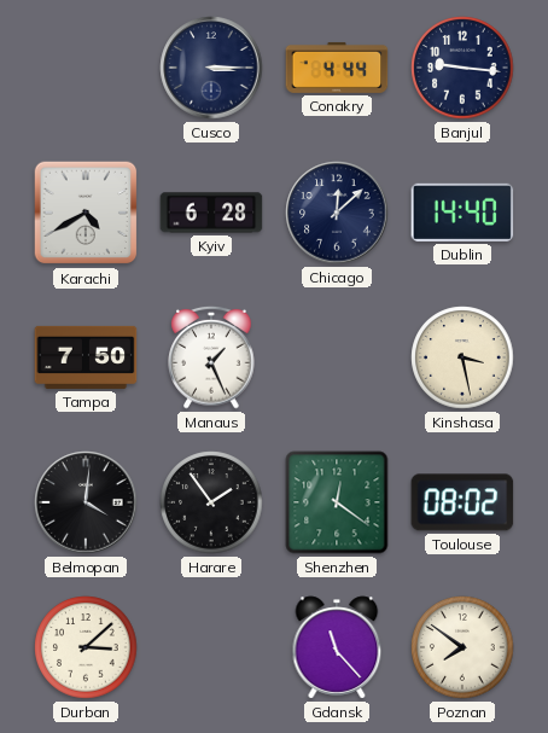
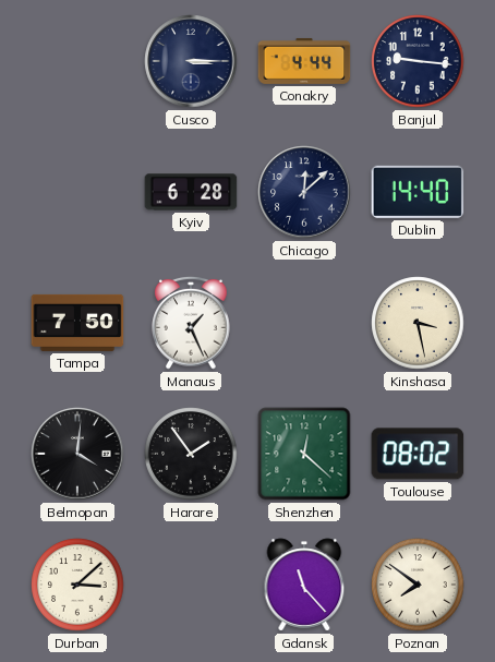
Karachi: 4:40 -> none (86, 213)
Shenzhen: 12:21 -> 12:22 (304, 454)
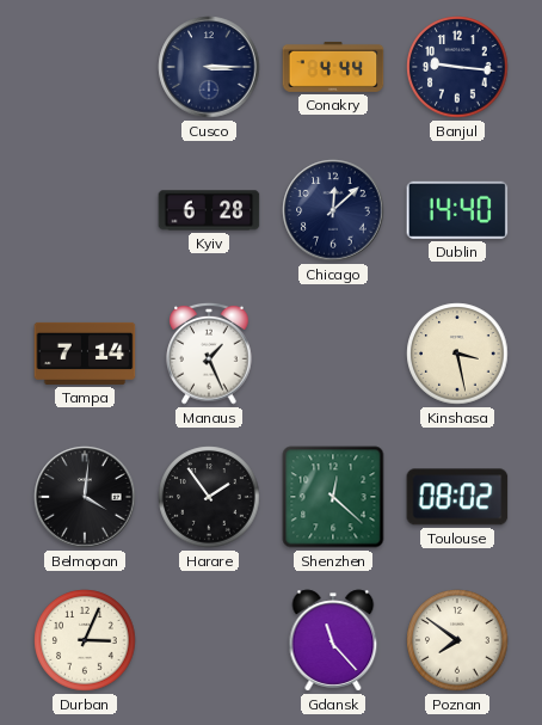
Tampa: 7:50 -> 7:14 (85, 354)
Durban: 3:08 -> 3:04 (85, 640)
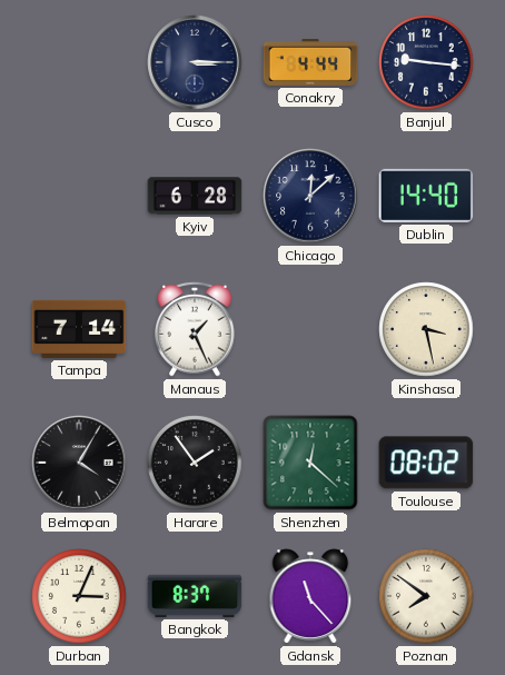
Belmopan: 4:01 -> 4:05 (79, 463)
Bangkok: none -> 8:37 (195, 596)
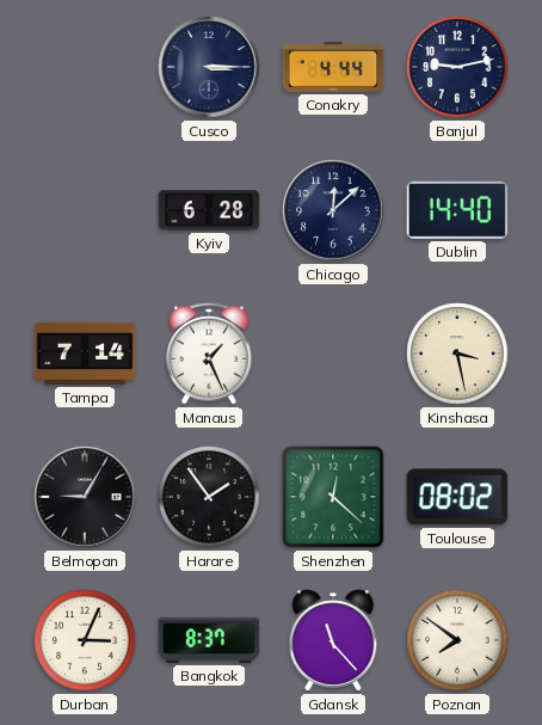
Banjul: 9:16 -> 9:13 (457, 67)
Belmopan: 4:05 -> 9:05 (85, 497)
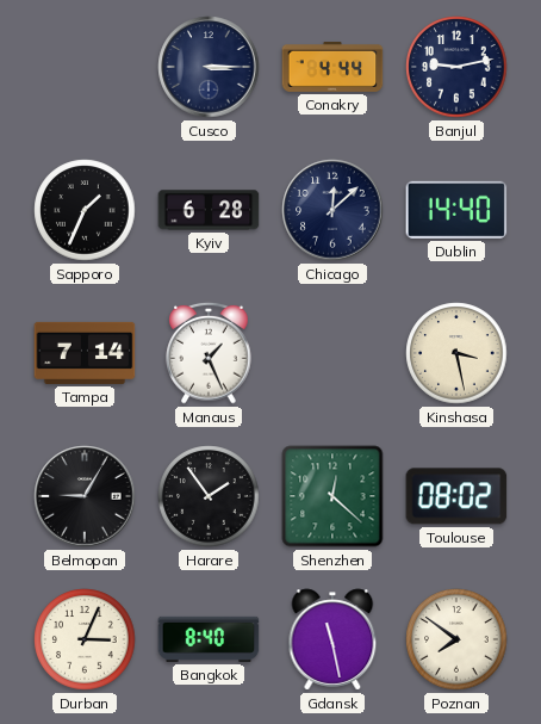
Sapporo: none -> 1:34 (85, 210)
Bangkok: 8:37 -> 8:40 (209, 639)
Gdansk: 11:23 -> 11:28 (332, 639)
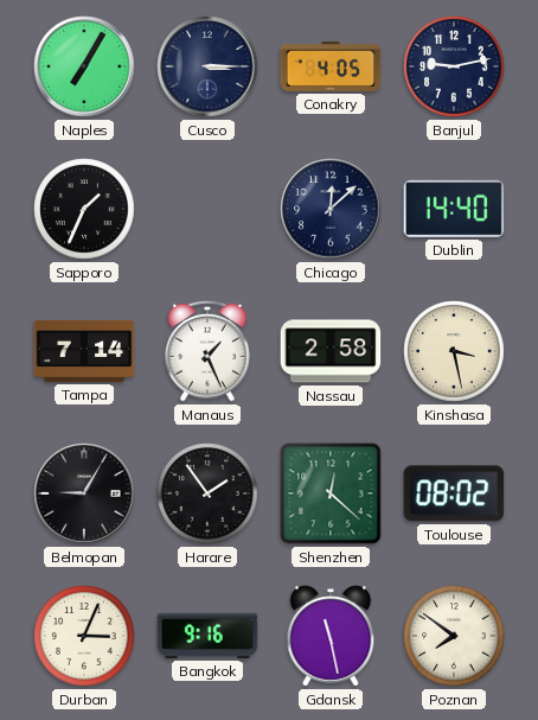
Naples: none -> 7:05 (84, 66)
Conakry: 4:44 -> 4:05 (331, 66)
Kyiv: 6:28 -> none (209, 210)
Nassau: none -> 2:58 (331, 351)
Bangkok: 8:40 -> 9:16 (207, 636)
